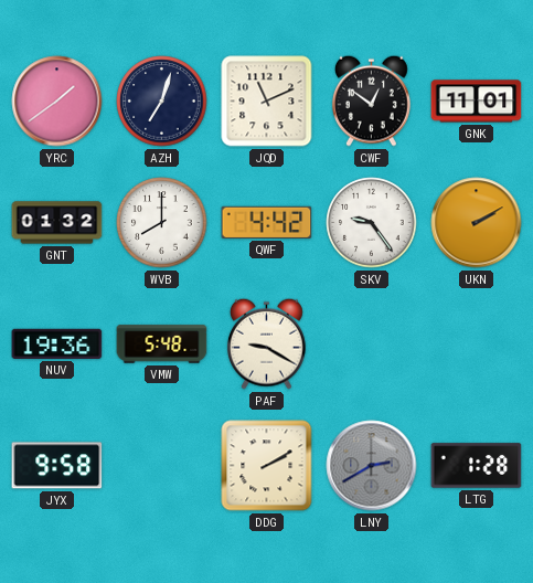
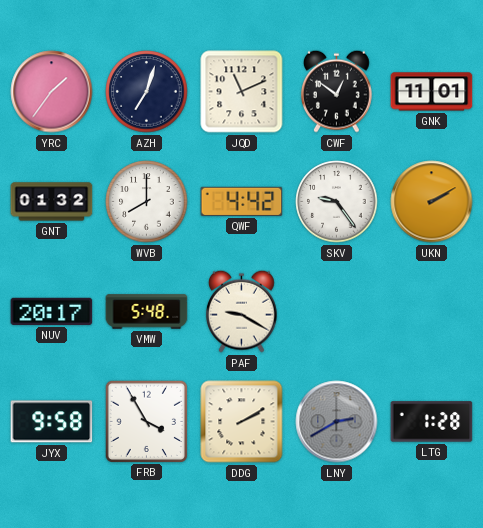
YRC: 1:39 -> 1:36 (52, 92)
NUV: 19:36 -> 20:17 (52, 311)
FRB: none -> 3:55 (146, 421)
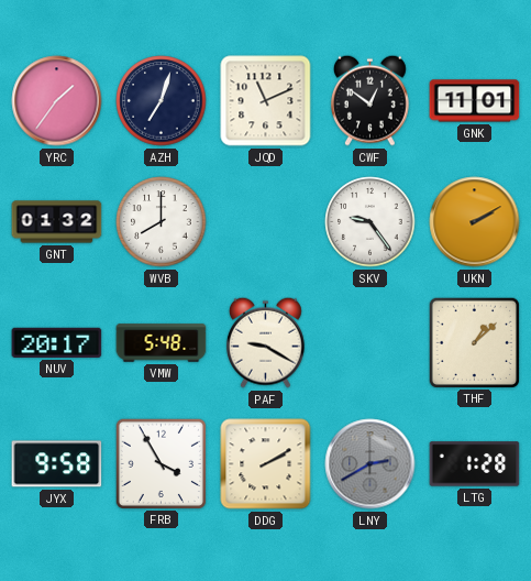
QWF: 4:42 -> none (242, 201)
THF: none -> 1:08 (474, 342)
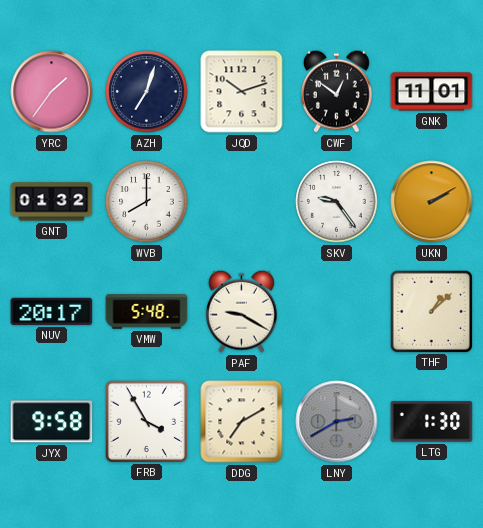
JQD: 11:11 -> 10:12 (242, 92)
DDG: 2:10 -> 7:10 (242, 422)
LTG: 1:28 -> 1:30 (432, 422)
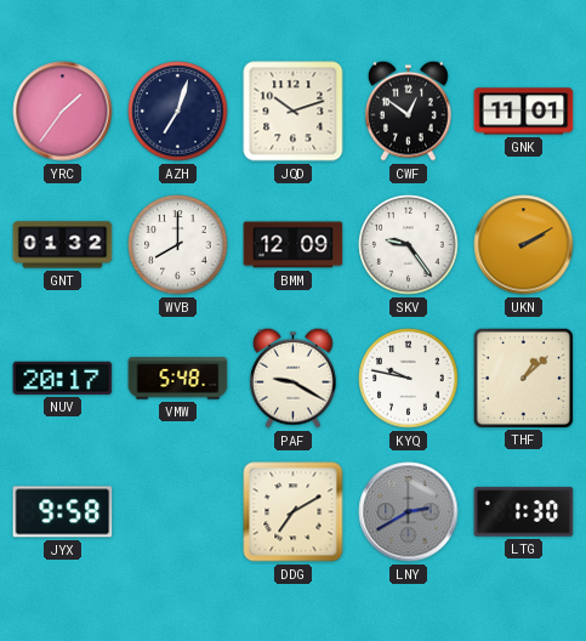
BMM: none -> 12:09 (294, 245)
KYQ: none -> 9:47 (409, 379)
FRB: 3:55 -> none (146, 421)
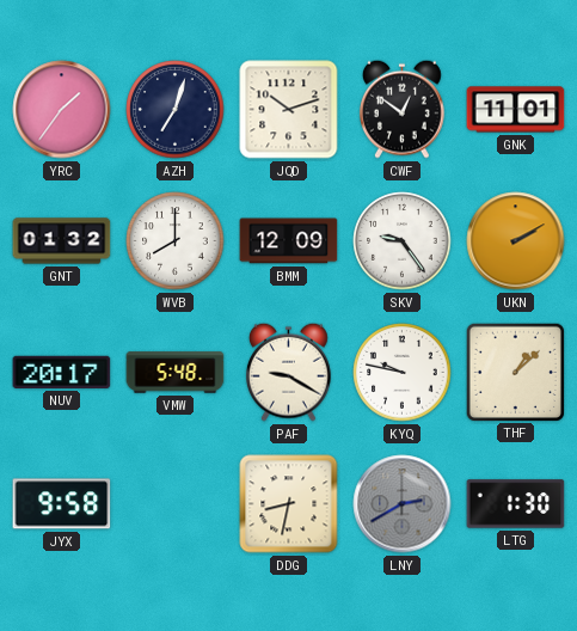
DDG: 7:10 -> 8:32 (289, 504)
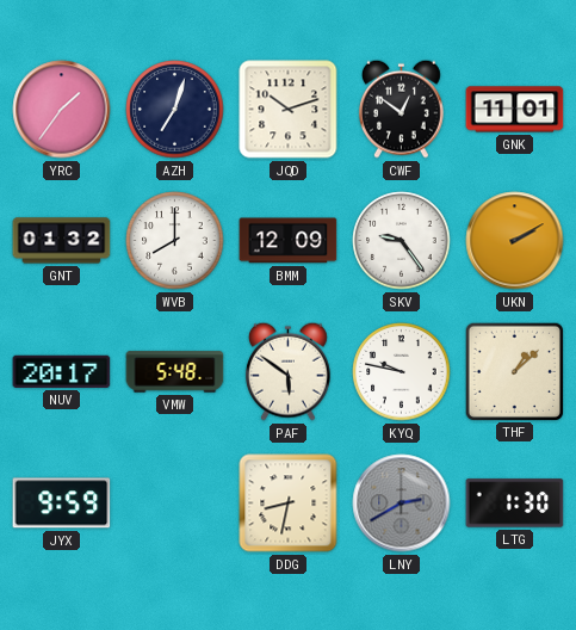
PAF: 9:20 -> 5:51 (289, 371)
JYX: 9:58 -> 9:59 (62, 504)
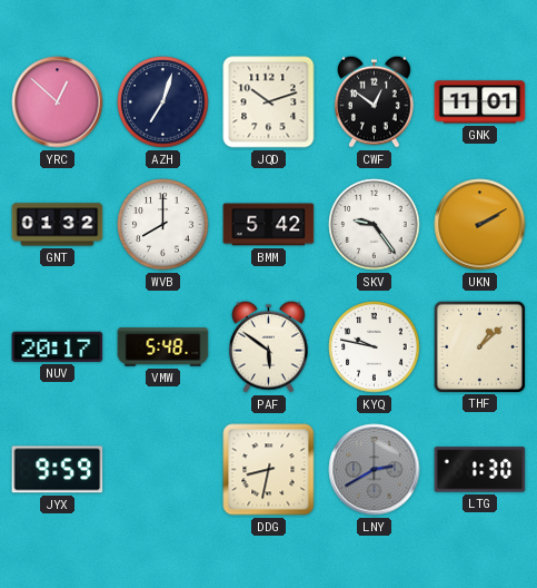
YRC: 1:36 -> 12:52 (58, 102)
BMM: 12:09 -> 5:42 (269, 225)
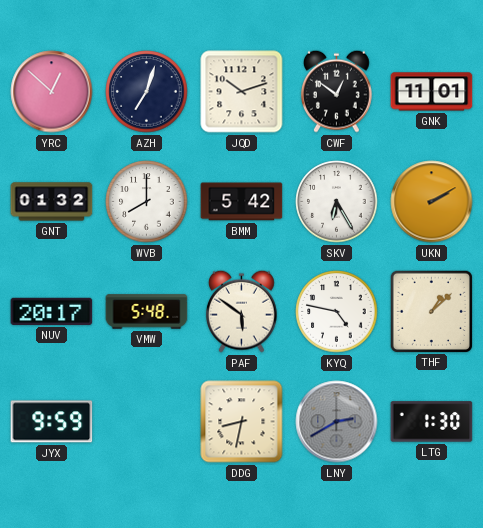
SKV: 9:24 -> 6:25 (337, 202)
KYQ: 9:47 -> 4:47 (337, 312)
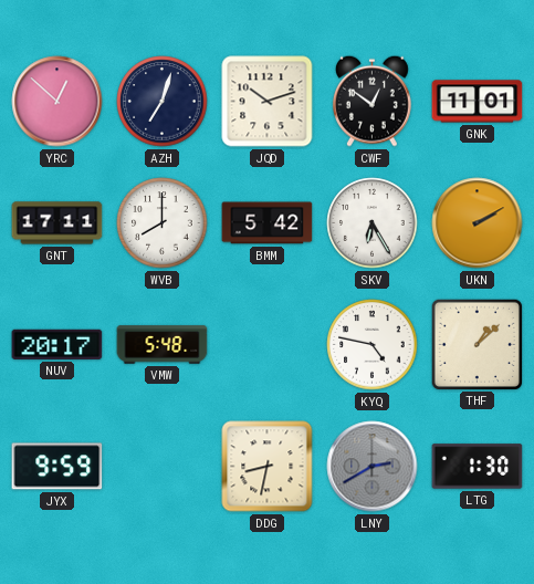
GNT: 01:32 -> 17:11 (57, 223)
PAF: 5:51 -> none (242, 311)
